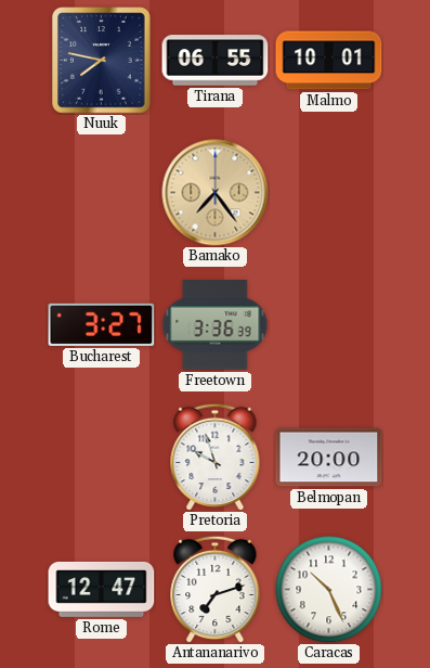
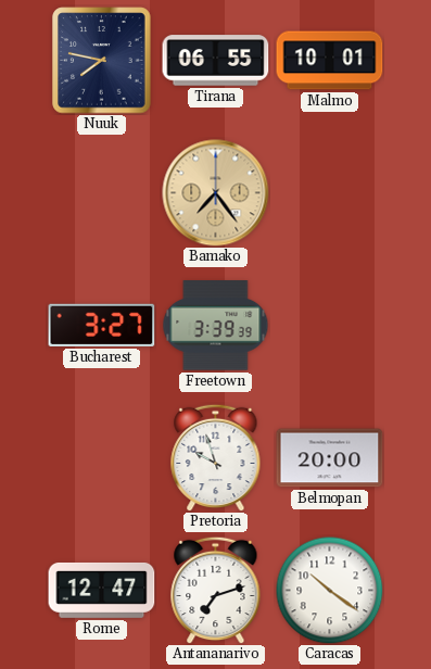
Freetown: 3:36 -> 3:39 (216, 326)
Caracas: 10:26 -> 10:21 (330, 591)
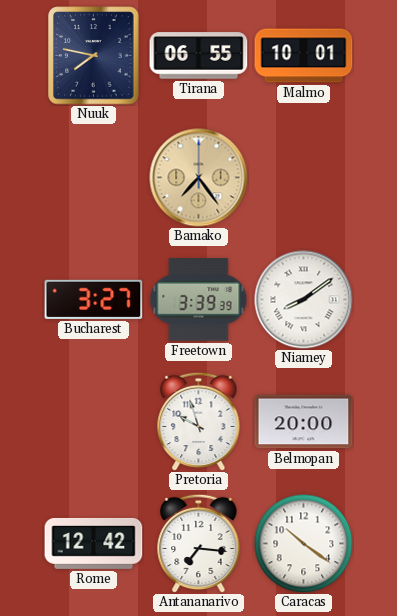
Niamey: none -> 8:09 (304, 300)
Rome: 12:47 -> 12:42 (94, 543)
Antananarivo: 7:12 -> 7:16 (199, 543)
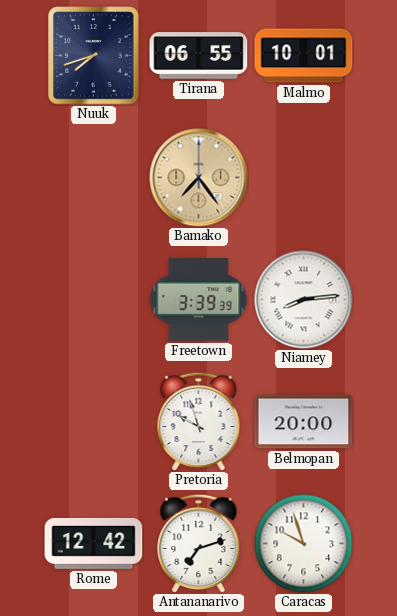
Nuuk: 7:47 -> 7:42 (94, 56)
Bucharest: 3:27 -> none (94, 299)
Niamey: 8:09 -> 8:14 (304, 300)
Antananarivo: 7:16 -> 7:12 (199, 543)
Caracas: 10:21 -> 9:57 (304, 544)
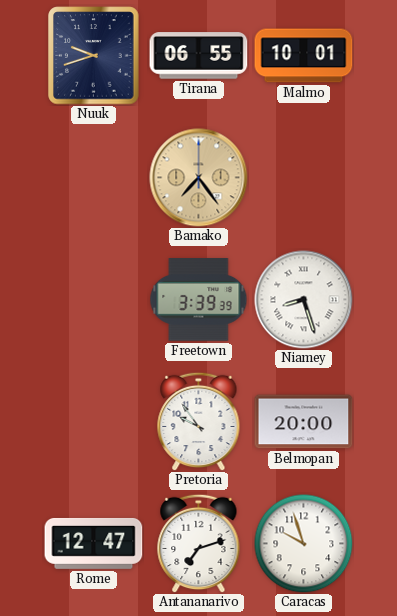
Nuuk: 7:42 -> 9:42 (94, 56)
Niamey: 8:14 -> 8:27 (304, 300)
Pretoria: 9:57 -> 9:54 (199, 421)
Rome: 12:42 -> 12:47 (94, 543)
